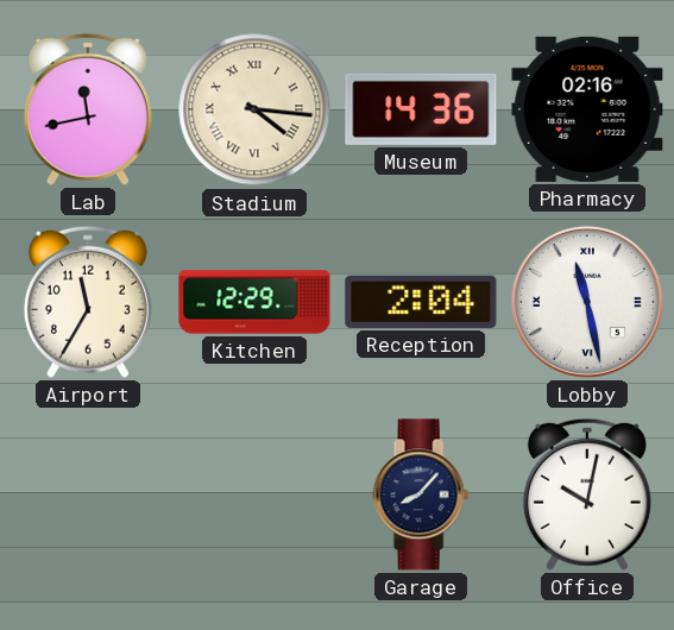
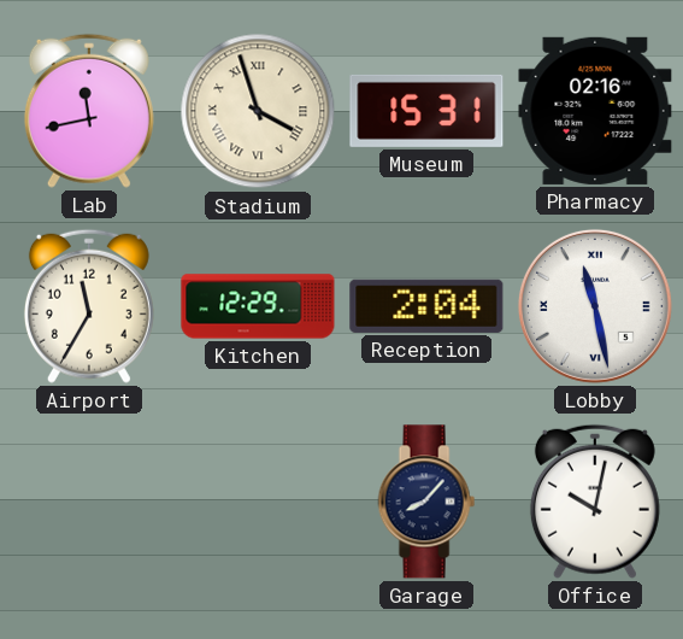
Stadium: 4:16 -> 3:57 (258, 111)
Museum: 14:36 -> 15:31 (426, 111)
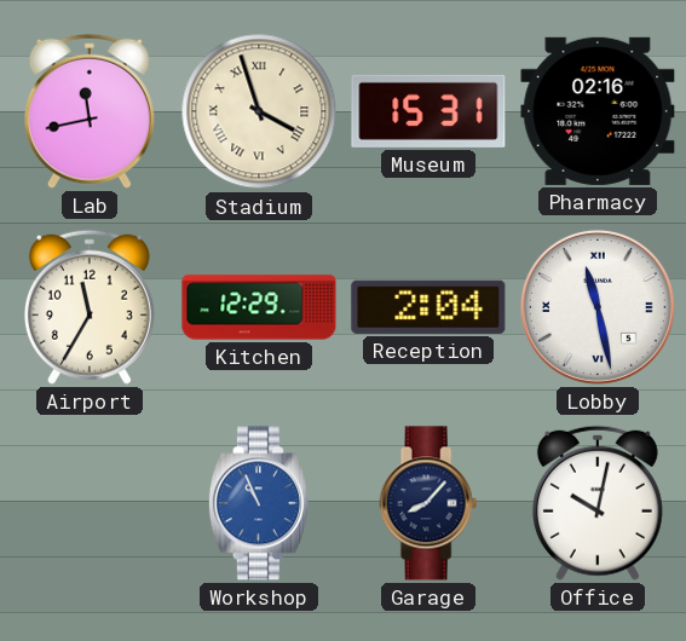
Workshop: none -> 10:56 (259, 503)
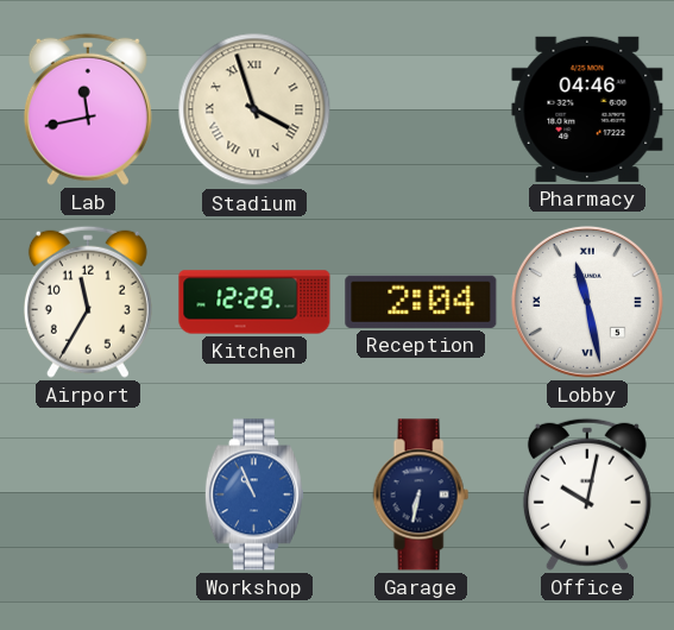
Museum: 15:31 -> none (428, 111)
Pharmacy: 02:16 -> 04:46 (587, 109)
Garage: 8:07 -> 6:32 (421, 494)
